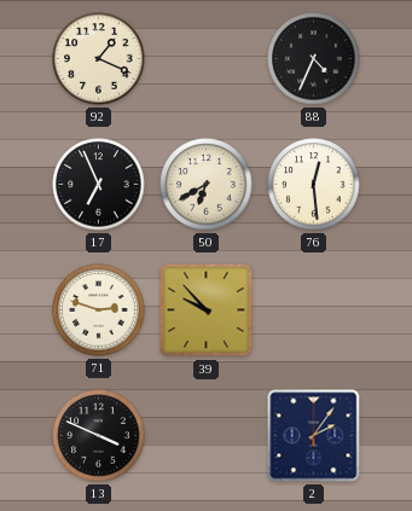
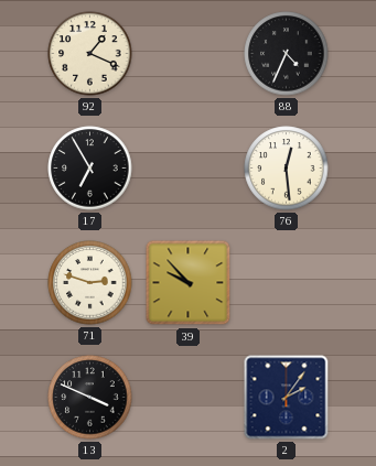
17: 6:56 -> 6:55 (90, 169)
50: 6:40 -> none (207, 185)
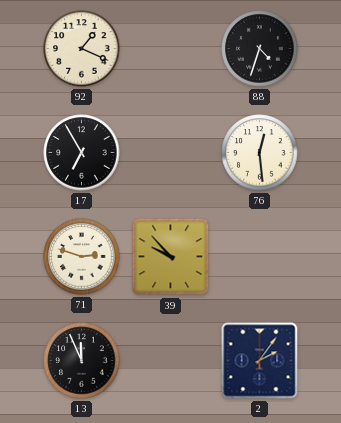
88: 4:34 -> 4:33 (260, 49)
13: 3:49 -> 11:56 (82, 361)
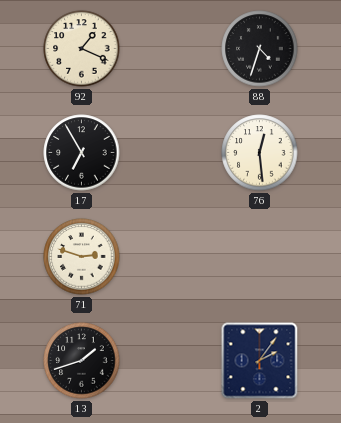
39: 9:53 -> none (171, 257)
13: 11:56 -> 1:42 (82, 361)
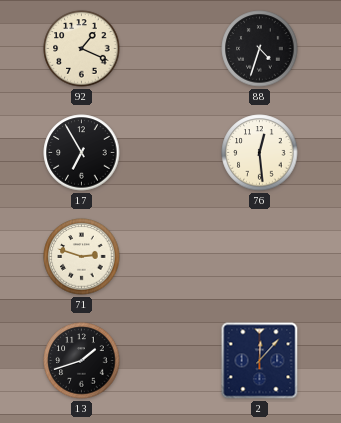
2: 2:06 -> 12:07 (260, 361)
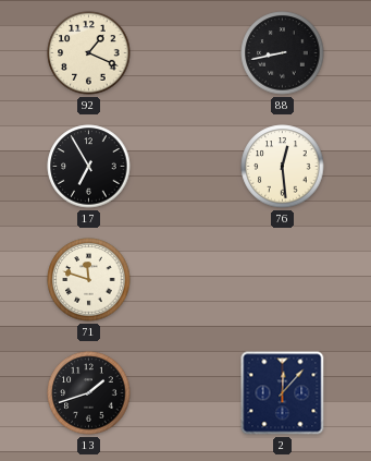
88: 4:33 -> 8:43 (283, 53)
71: 2:48 -> 11:48 (89, 280)
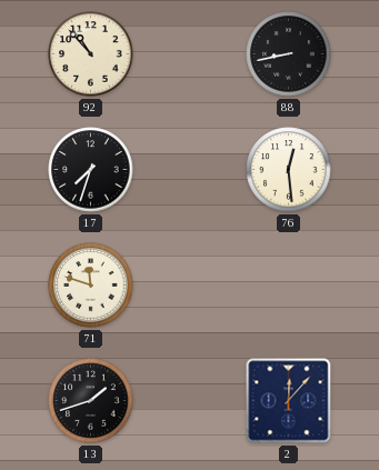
92: 1:19 -> 10:53 (91, 54)
17: 6:55 -> 7:33 (91, 170)
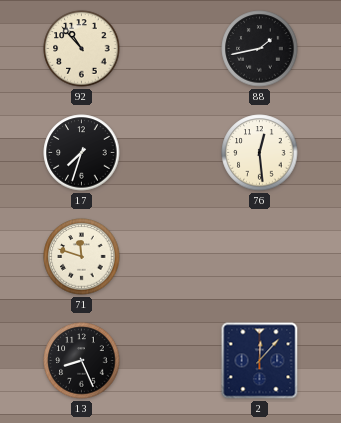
88: 8:43 -> 1:43 (260, 49)
13: 1:42 -> 8:26 (82, 361)
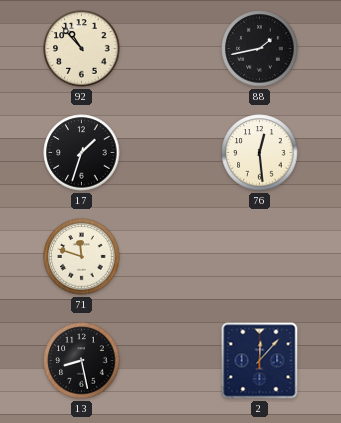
17: 7:33 -> 1:33 (82, 153)
13: 8:26 -> 8:28 (82, 361)
